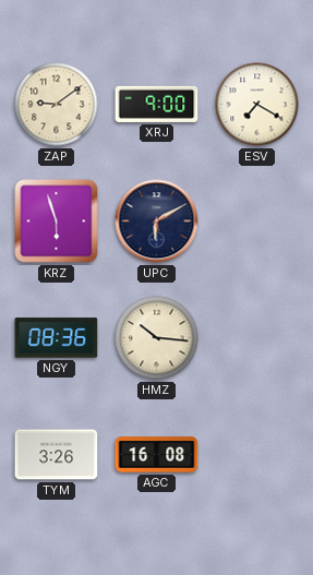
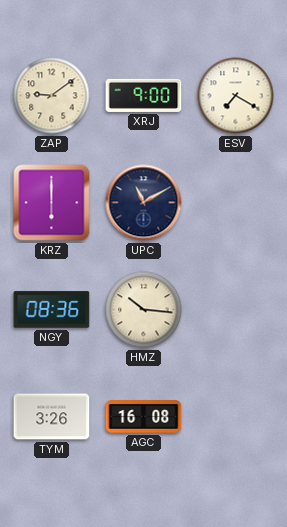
KRZ: 5:57 -> 6:00 (52, 203)
UPC: 6:10 -> 11:10 (144, 203)
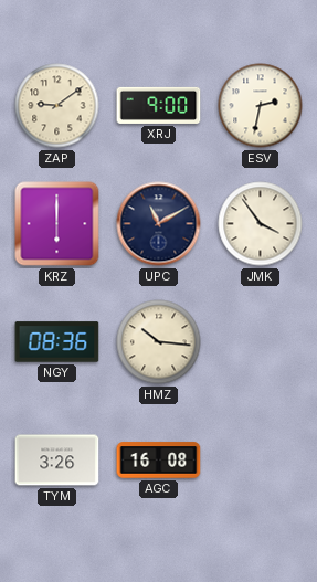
ESV: 7:20 -> 2:32 (261, 106)
JMK: none -> 3:54 (261, 224)
